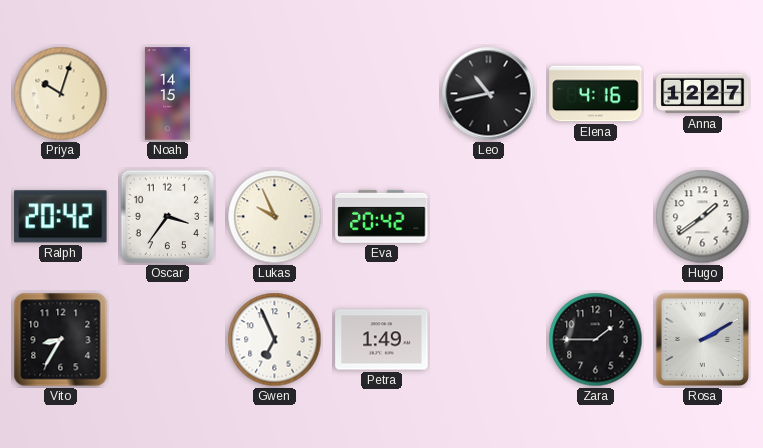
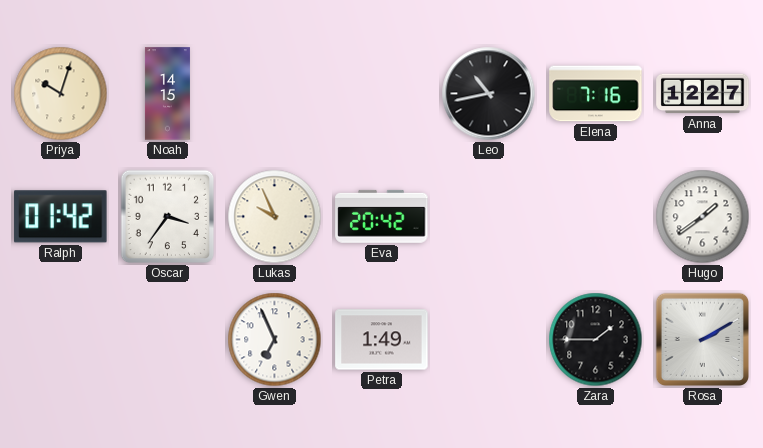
Elena: 4:16 -> 7:16 (596, 94)
Ralph: 20:42 -> 01:42 (61, 217)
Vito: 8:35 -> none (61, 340)
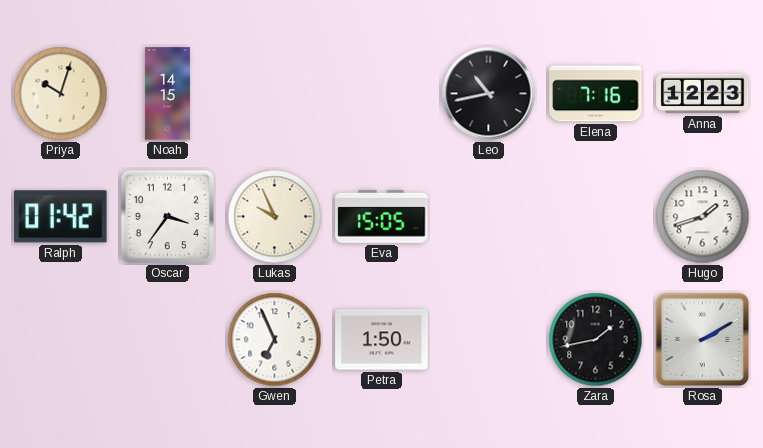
Anna: 12:27 -> 12:23 (703, 94)
Eva: 20:42 -> 15:05 (382, 216)
Hugo: 1:39 -> 1:42 (703, 217)
Petra: 1:49 -> 1:50 (382, 340)
Zara: 1:45 -> 1:43 (596, 340)
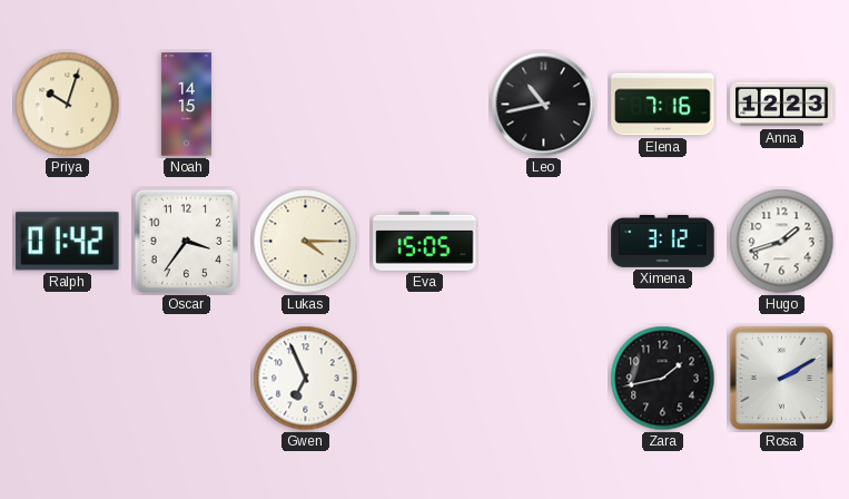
Lukas: 9:56 -> 4:15 (306, 242)
Ximena: none -> 3:12 (663, 241)
Petra: 1:50 -> none (382, 340)
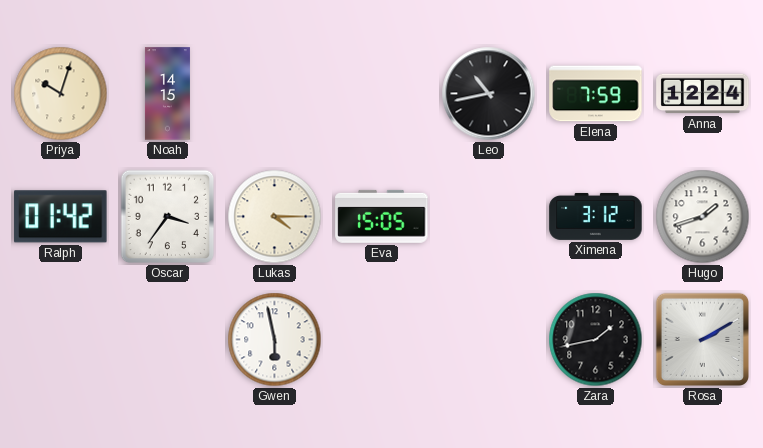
Elena: 7:16 -> 7:59 (596, 94)
Anna: 12:23 -> 12:24 (703, 94)
Gwen: 6:56 -> 5:58 (275, 340)
